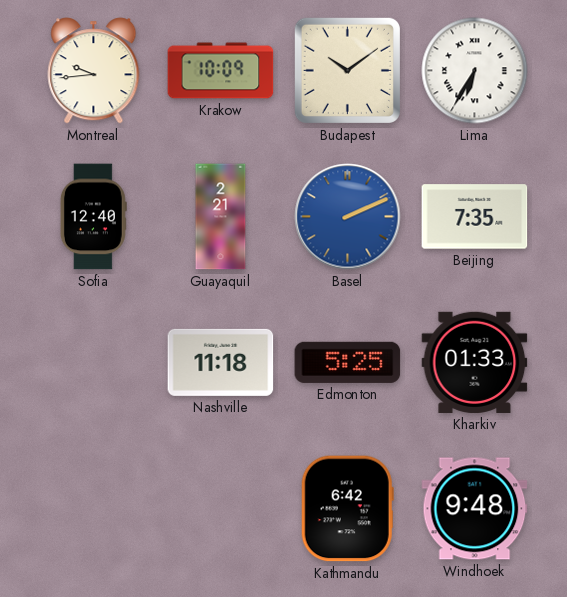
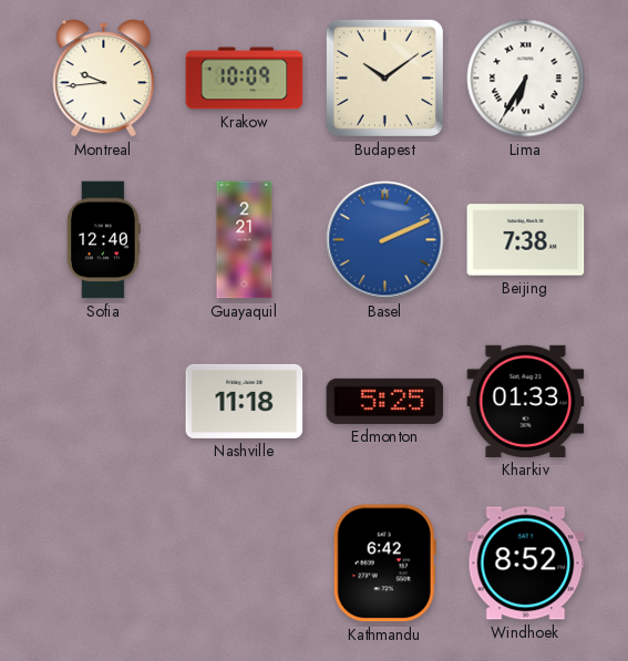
Beijing: 7:35 -> 7:38 (526, 240)
Windhoek: 9:48 -> 8:52 (526, 564)
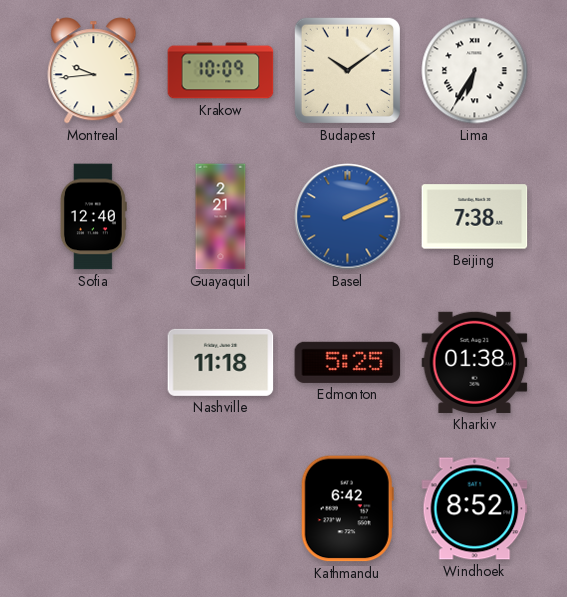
Kharkiv: 01:33 -> 01:38 (475, 362)
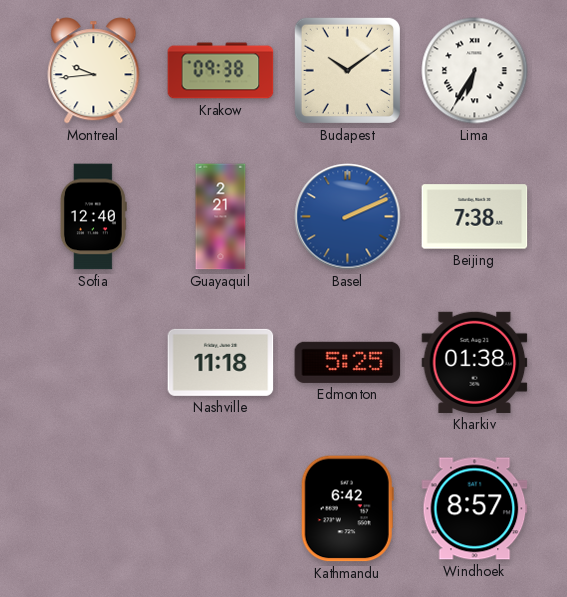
Krakow: 10:09 -> 09:38 (221, 71)
Windhoek: 8:52 -> 8:57 (475, 509)
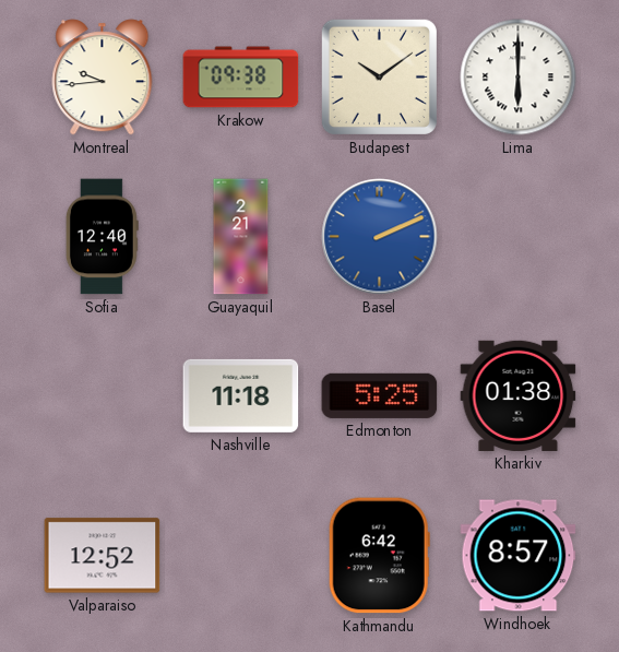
Lima: 6:35 -> 6:00 (519, 78)
Beijing: 7:38 -> none (475, 217)
Valparaiso: none -> 12:52 (103, 556)
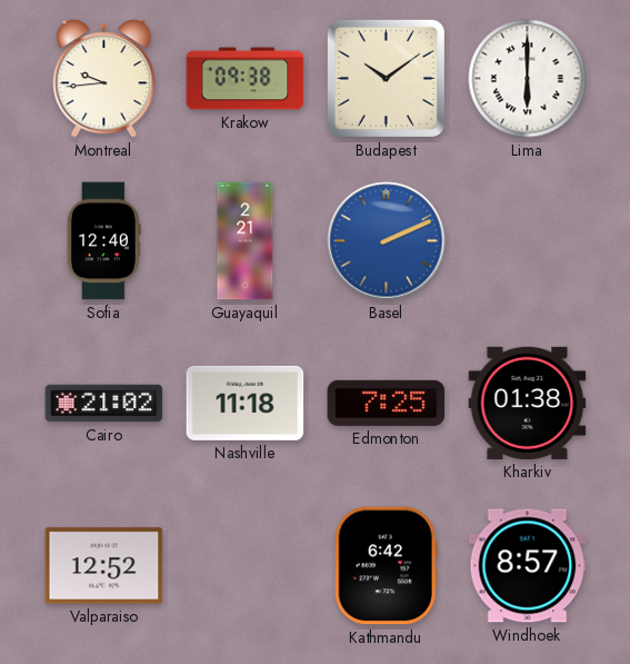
Cairo: none -> 21:02 (104, 404)
Edmonton: 5:25 -> 7:25 (387, 403)
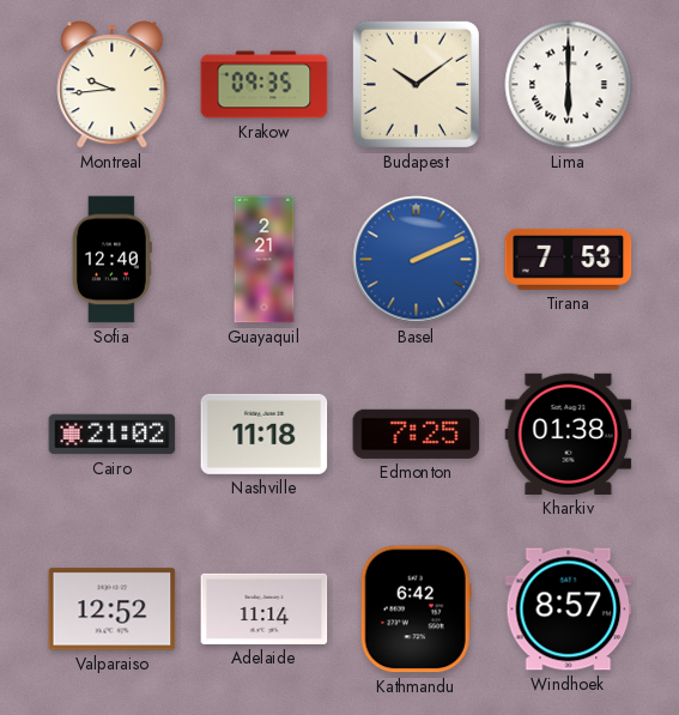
Krakow: 09:38 -> 09:35 (265, 85)
Tirana: none -> 7:53 (569, 259)
Adelaide: none -> 11:14 (265, 608)
